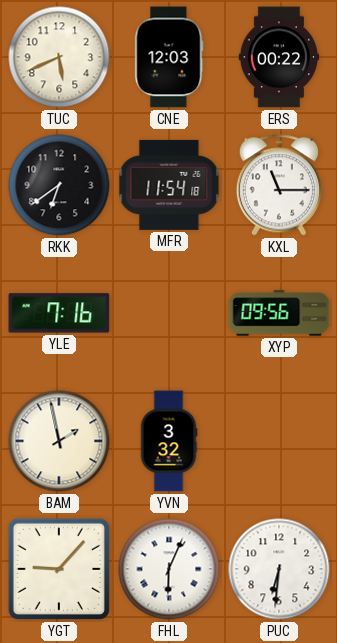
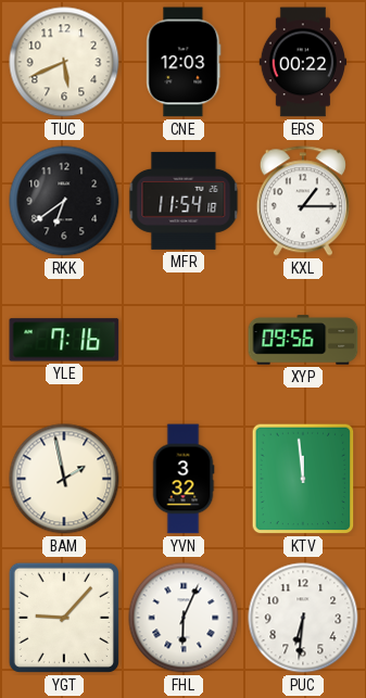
KXL: 11:15 -> 1:15 (303, 201)
KTV: none -> 11:59 (303, 479)
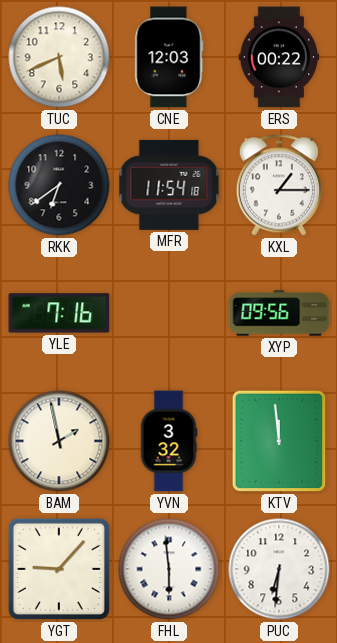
FHL: 6:04 -> 5:59 (169, 569)
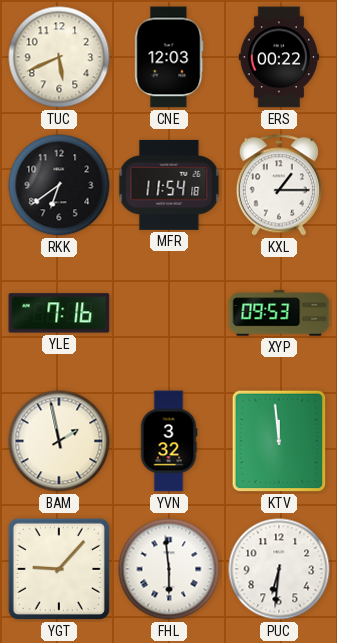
XYP: 09:56 -> 09:53 (279, 313)
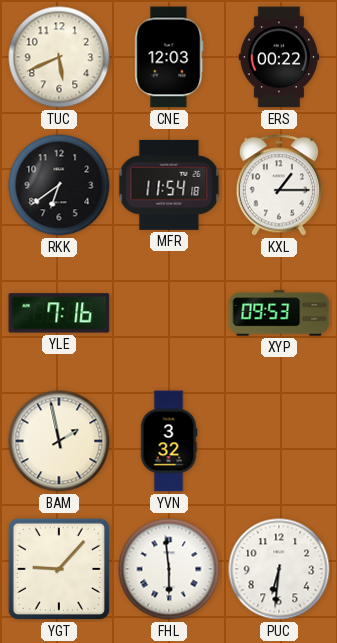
KTV: 11:59 -> none (279, 441)
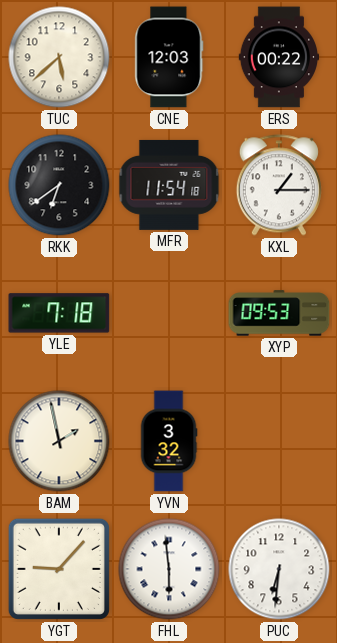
TUC: 5:41 -> 5:38 (59, 57)
YLE: 7:16 -> 7:18 (59, 313)
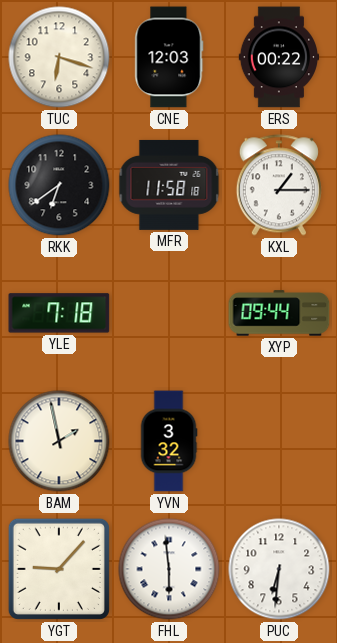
TUC: 5:38 -> 6:18 (59, 57)
MFR: 11:54 -> 11:58 (169, 185)
XYP: 09:53 -> 09:44 (279, 313)
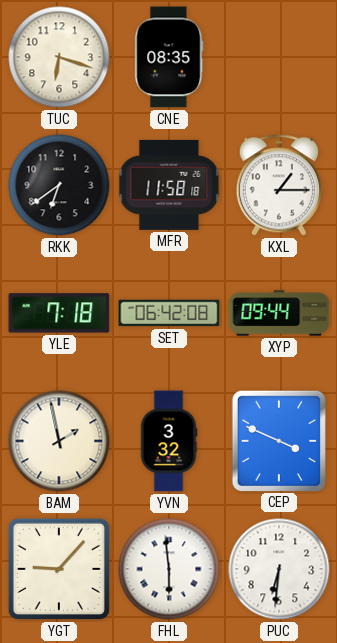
CNE: 12:03 -> 08:35 (169, 57)
ERS: 00:22 -> none (279, 57)
SET: none -> 06:42 (169, 313)
CEP: none -> 3:49 (278, 440)
